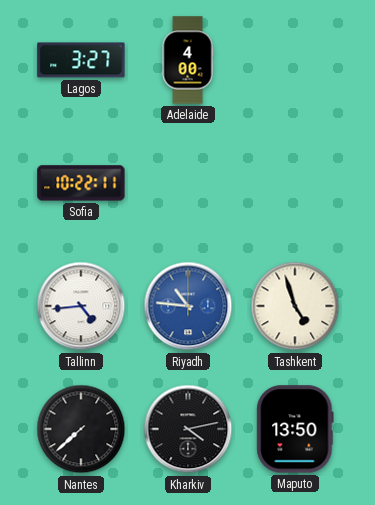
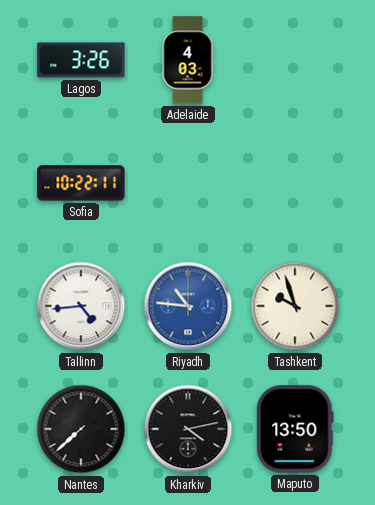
Lagos: 3:27 -> 3:26 (81, 60)
Adelaide: 4:00 -> 4:03 (188, 60)
Tashkent: 4:57 -> 9:57 (295, 306)
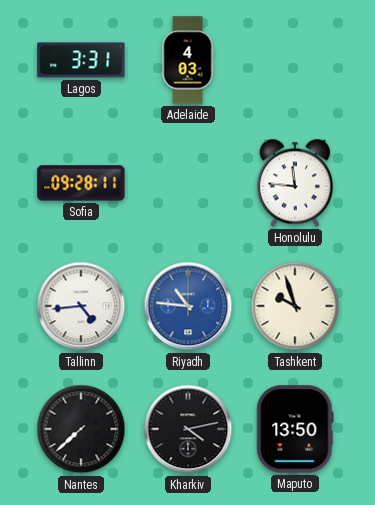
Lagos: 3:26 -> 3:31 (81, 60)
Sofia: 10:22 -> 09:28 (81, 183)
Honolulu: none -> 11:46 (295, 183)
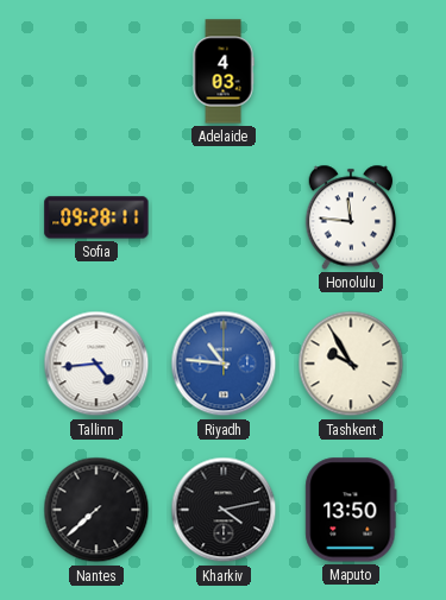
Lagos: 3:31 -> none (81, 60)
Tashkent: 9:57 -> 9:55 (351, 364)
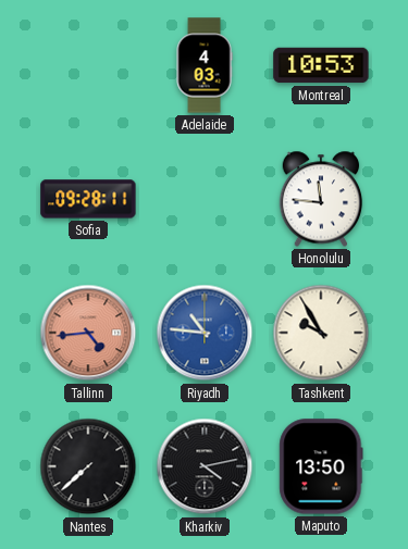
Montreal: none -> 10:53 (321, 65)
Tallinn dial: white -> salmon (88, 333)
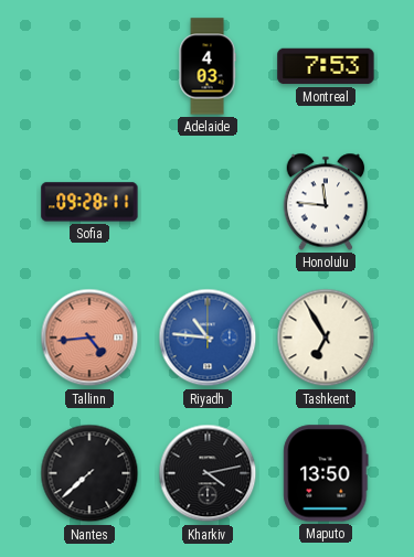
Montreal: 10:53 -> 7:53 (326, 66)
Tashkent: 9:55 -> 6:55 (326, 338)
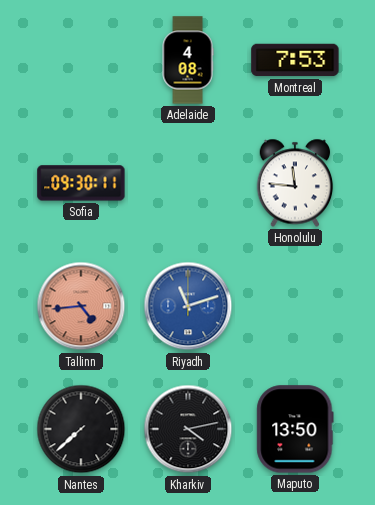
Adelaide: 4:03 -> 4:08 (188, 60)
Sofia: 09:28 -> 09:30 (81, 183)
Riyadh: 10:46 -> 11:12 (188, 306)
Tashkent: 6:55 -> none (326, 338)
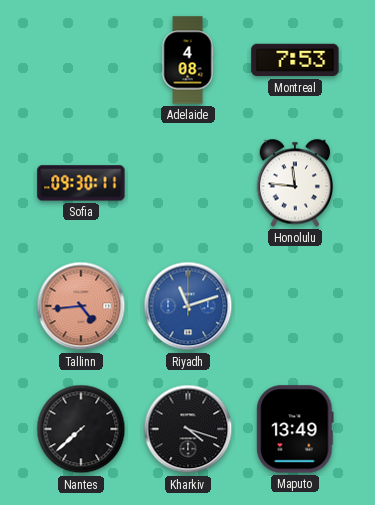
Kharkiv: 4:13 -> 4:18 (188, 429)
Maputo: 13:50 -> 13:49 (295, 429)
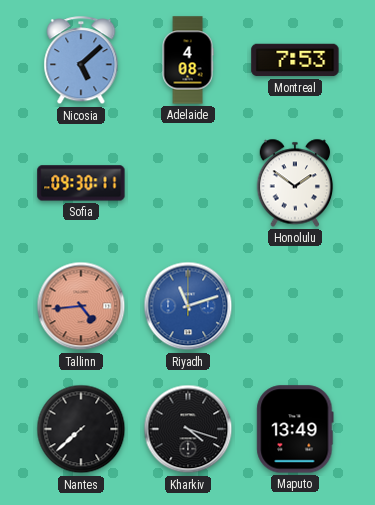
Nicosia: none -> 5:08 (81, 61)
Honolulu: 11:46 -> 1:51 (295, 183)
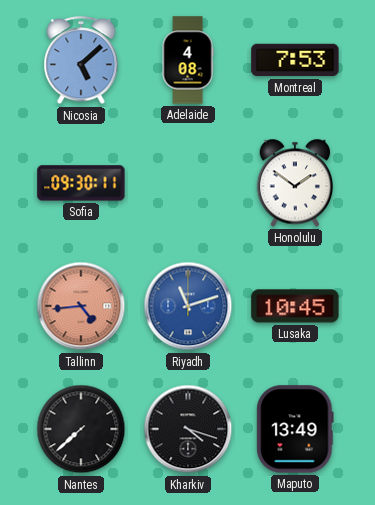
Lusaka: none -> 10:45 (295, 306)
